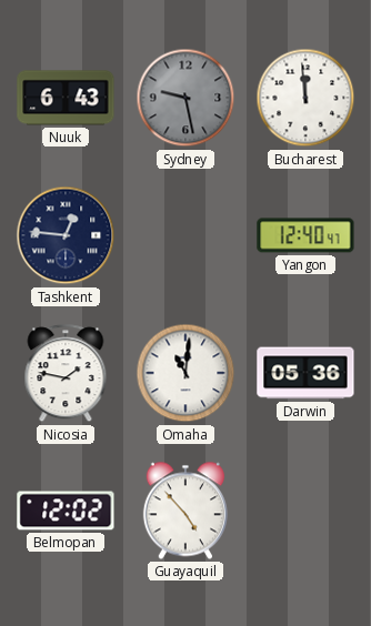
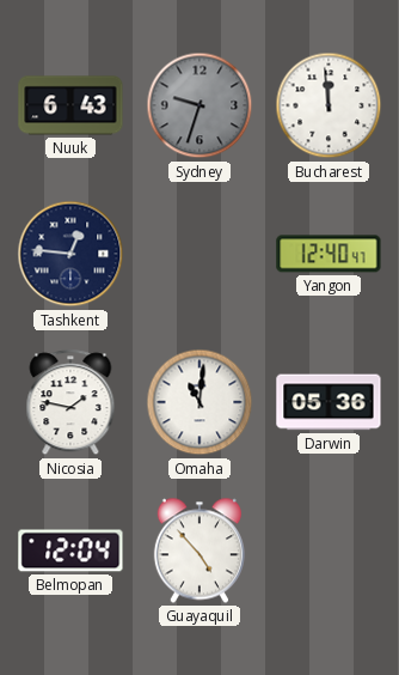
Sydney: 9:28 -> 9:33 (199, 105)
Belmopan: 12:02 -> 12:04 (70, 551)
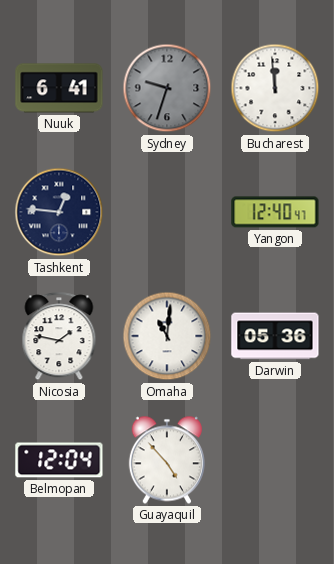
Nuuk: 6:43 -> 6:41 (59, 88)
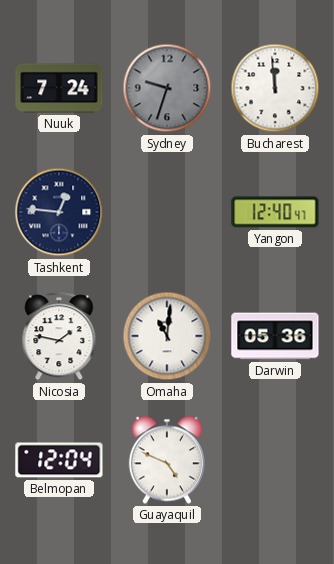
Nuuk: 6:41 -> 7:24 (59, 88)
Guayaquil: 4:53 -> 4:49 (167, 460)
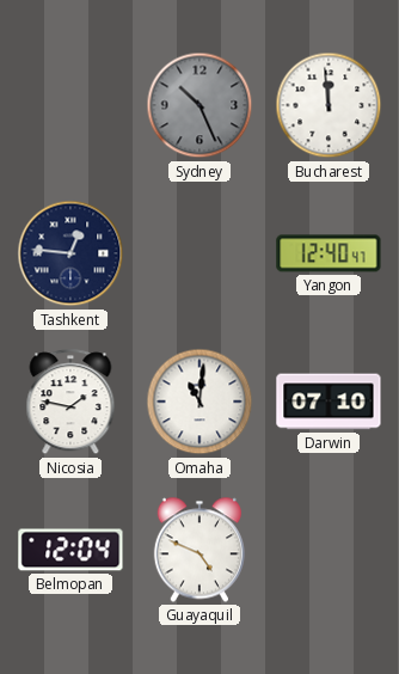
Nuuk: 7:24 -> none (59, 88)
Sydney: 9:33 -> 10:26 (199, 105)
Darwin: 05:36 -> 07:10 (329, 402)
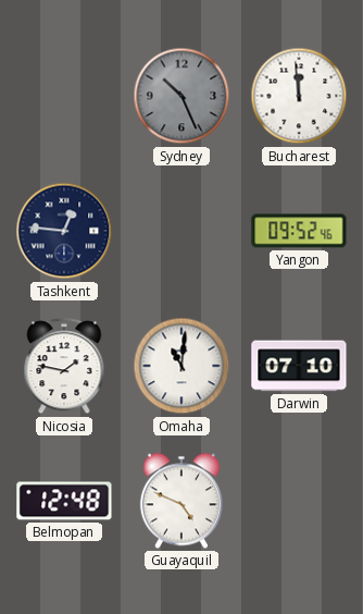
Yangon: 12:40 -> 09:52 (299, 231)
Belmopan: 12:04 -> 12:48 (64, 501)
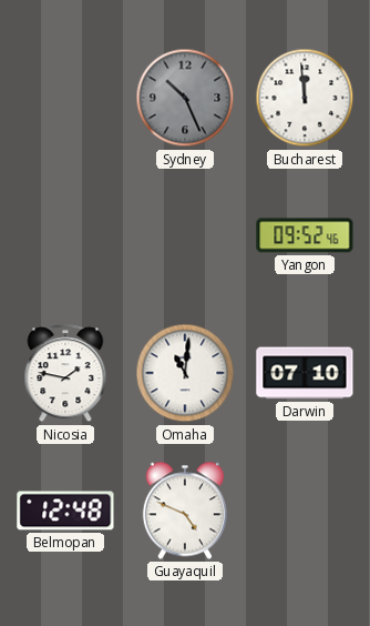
Tashkent: 12:46 -> none (64, 231)
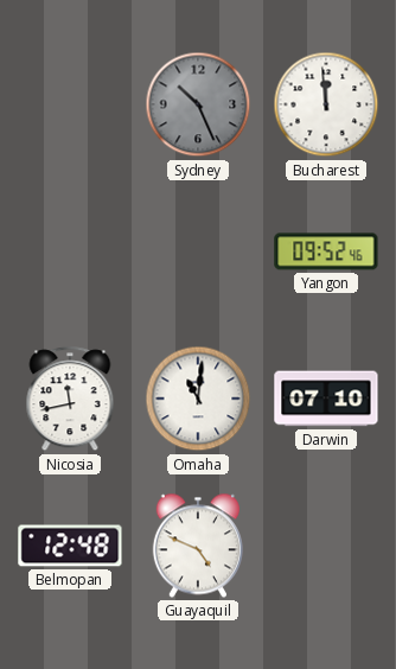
Nicosia: 1:47 -> 11:43 (70, 400)
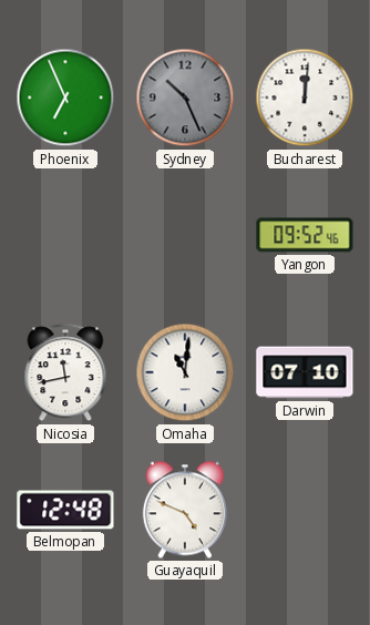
Phoenix: none -> 6:56 (65, 98)
Bucharest: 11:59 -> 12:01 (305, 98)
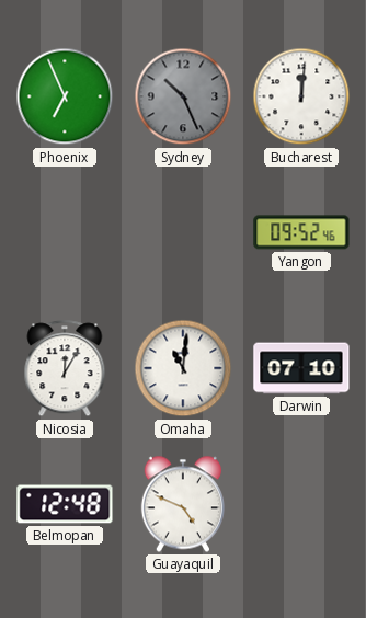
Nicosia: 11:43 -> 12:05 (65, 369)
